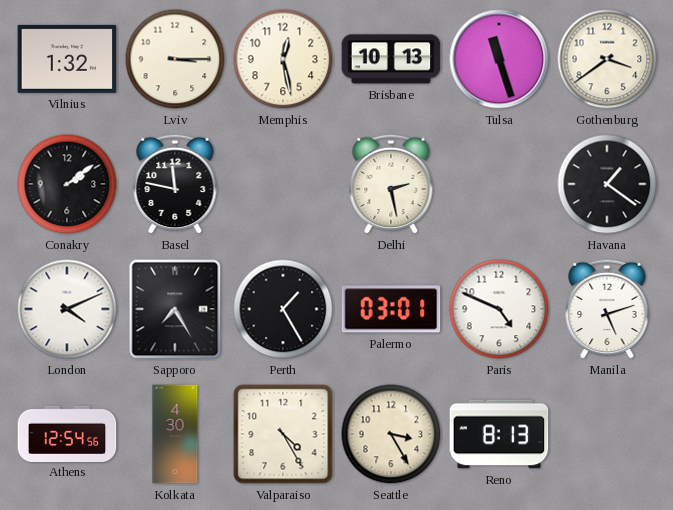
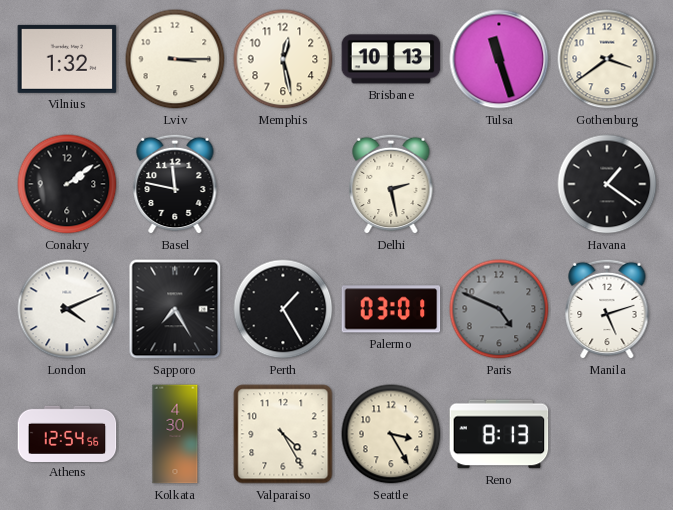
Paris dial: white -> grey (499, 309)
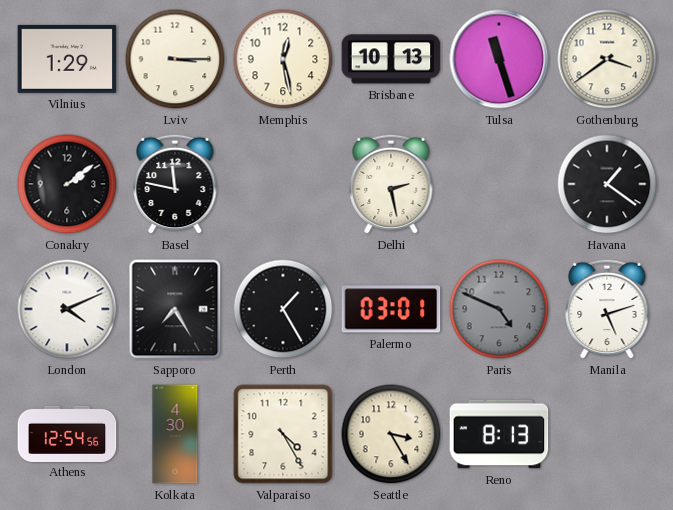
Vilnius: 1:32 -> 1:29 (67, 59)
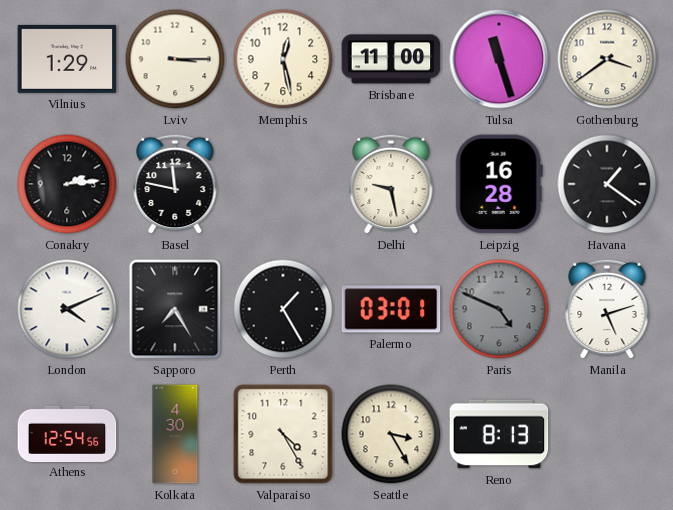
Brisbane: 10:13 -> 11:00 (391, 59)
Conakry: 2:09 -> 2:14 (67, 184)
Delhi: 2:28 -> 9:28 (391, 184)
Leipzig: none -> 16:28 (499, 184)
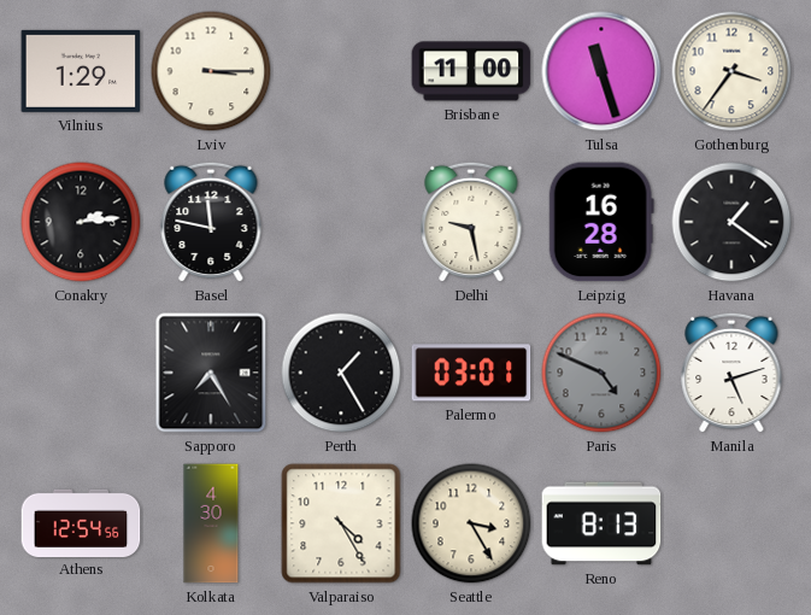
Memphis: 12:28 -> none (283, 59)
Gothenburg: 3:39 -> 3:36 (731, 71)
London: 4:11 -> none (67, 309)
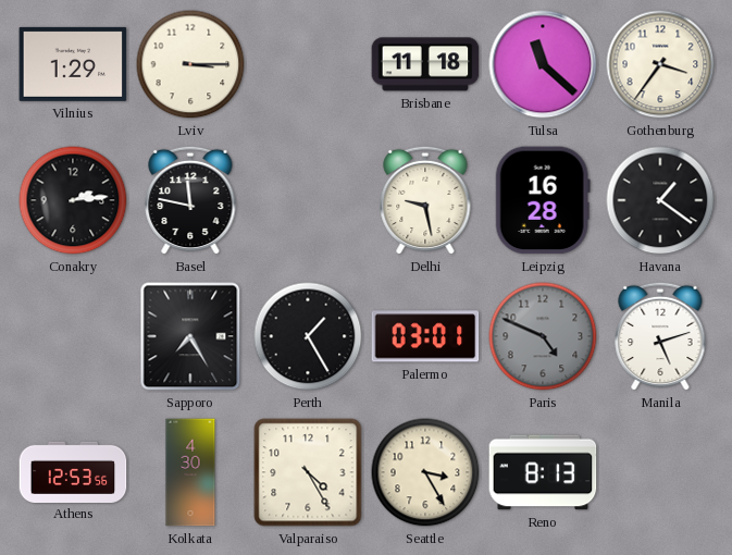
Brisbane: 11:00 -> 11:18 (425, 64)
Tulsa: 11:27 -> 11:22 (543, 64)
Athens: 12:54 -> 12:53 (73, 471)
